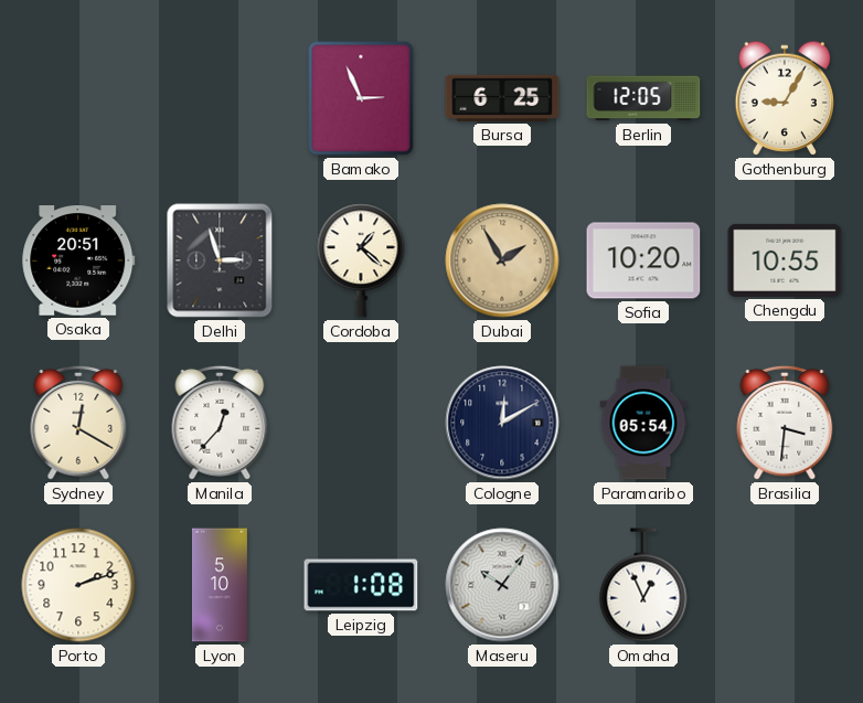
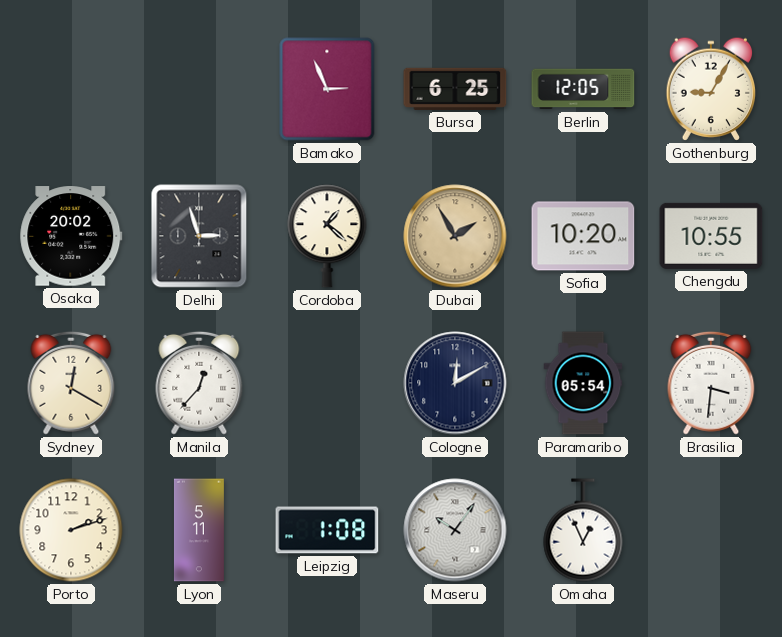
Osaka: 20:51 -> 20:02 (71, 236)
Lyon: 5:10 -> 5:11 (199, 530)
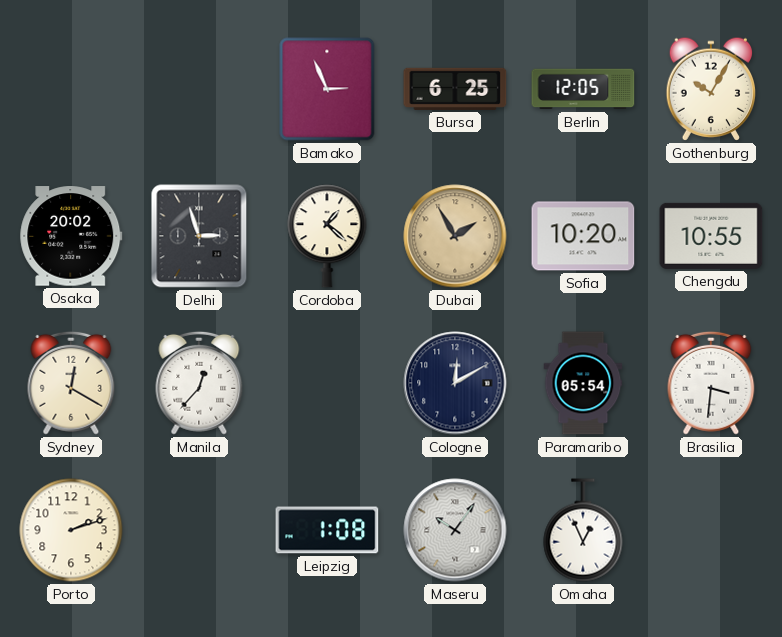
Gothenburg: 9:05 -> 10:05 (711, 89)
Lyon: 5:11 -> none (199, 530)
